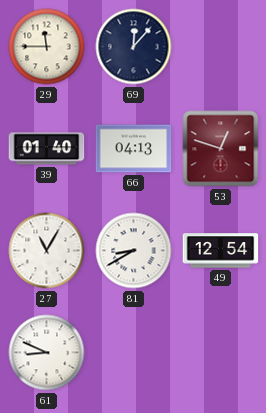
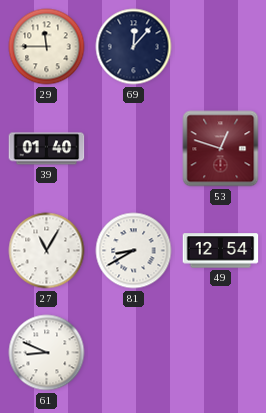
66: 04:13 -> none (134, 149)
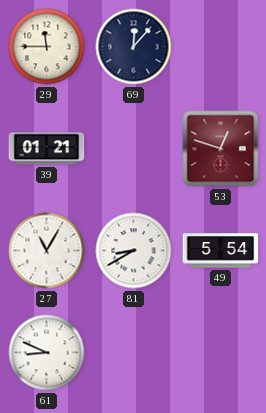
39: 01:40 -> 01:21 (47, 149)
49: 12:54 -> 5:54 (221, 251)
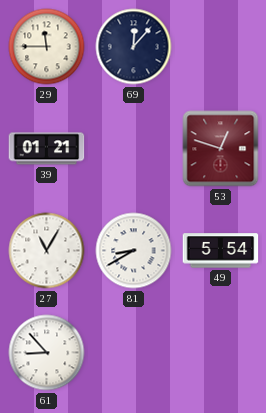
61: 8:49 -> 8:53 (47, 353)
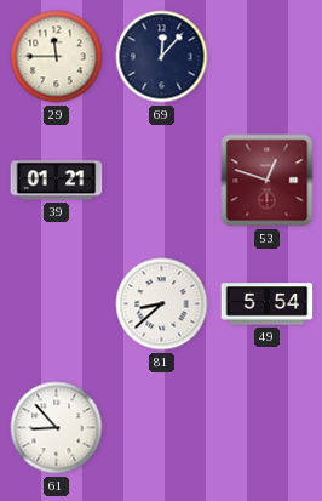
27: 11:05 -> none (47, 251)
81: 8:40 -> 8:38 (162, 304)
